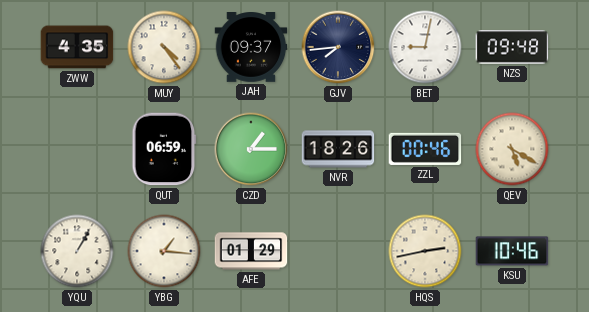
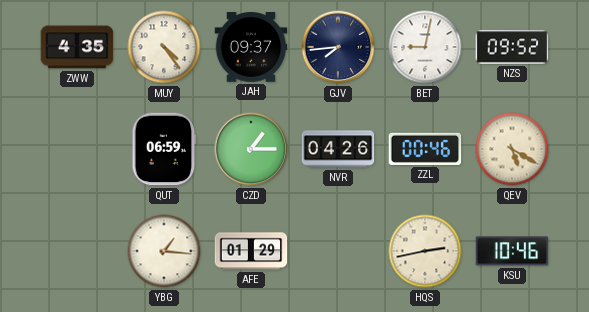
NZS: 09:48 -> 09:52 (512, 47)
NVR: 18:26 -> 04:26 (338, 149)
YQU: 1:05 -> none (77, 251)
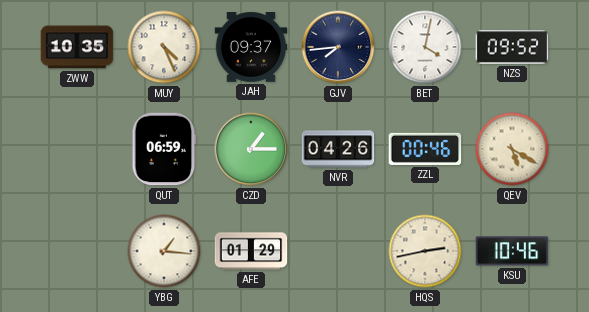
ZWW: 4:35 -> 10:35 (77, 47)
MUY: 4:24 -> 4:26 (164, 47)
BET: 9:02 -> 4:02 (425, 47)
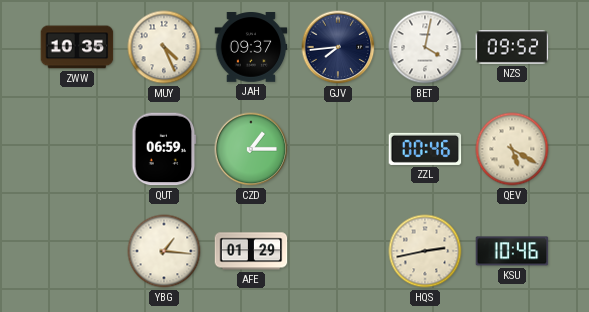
NVR: 04:26 -> none (338, 149)
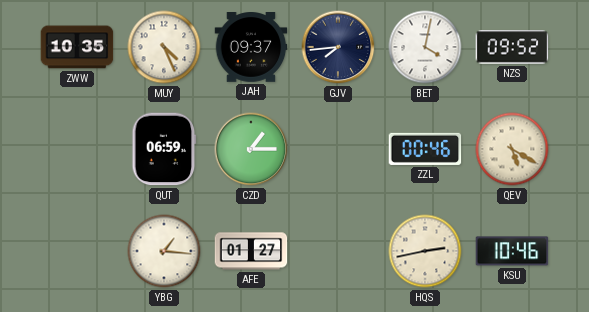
AFE: 01:29 -> 01:27 (251, 251)
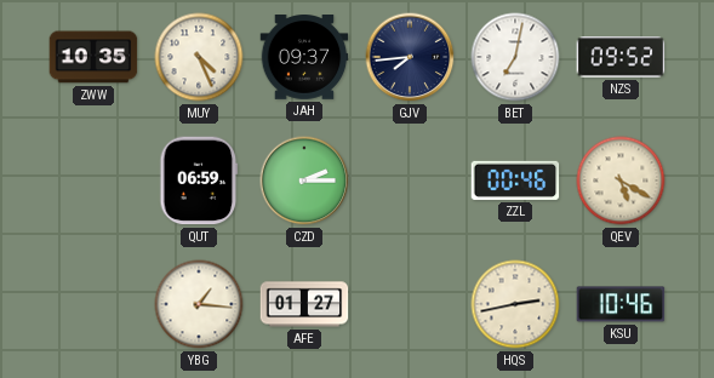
BET: 4:02 -> 7:02 (515, 57)
CZD: 1:15 -> 2:15 (304, 181)
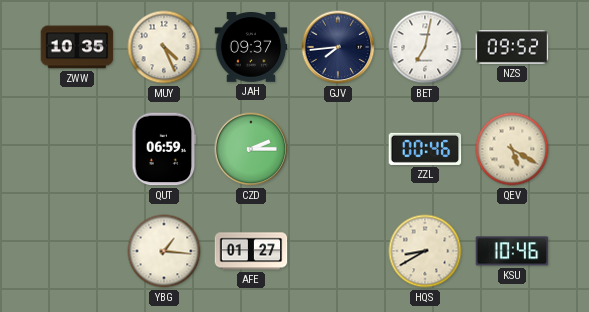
HQS: 2:43 -> 8:40 (425, 251)
